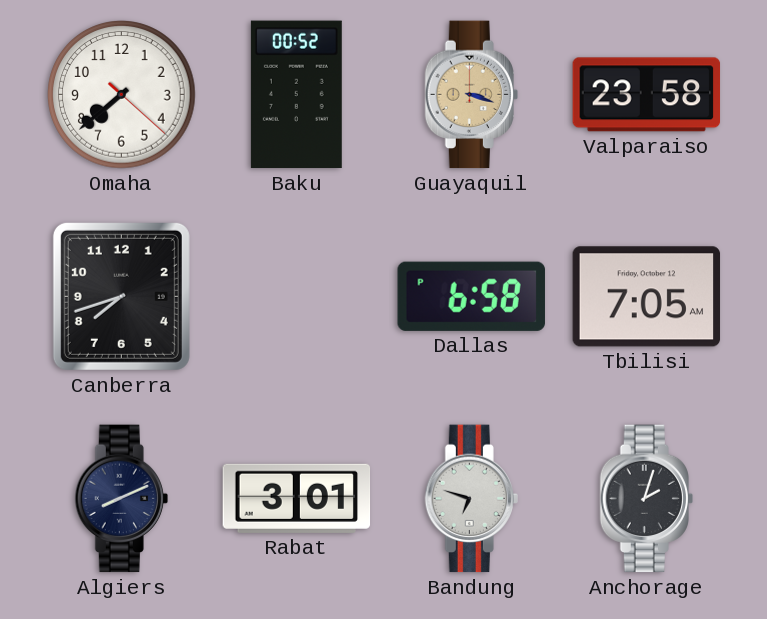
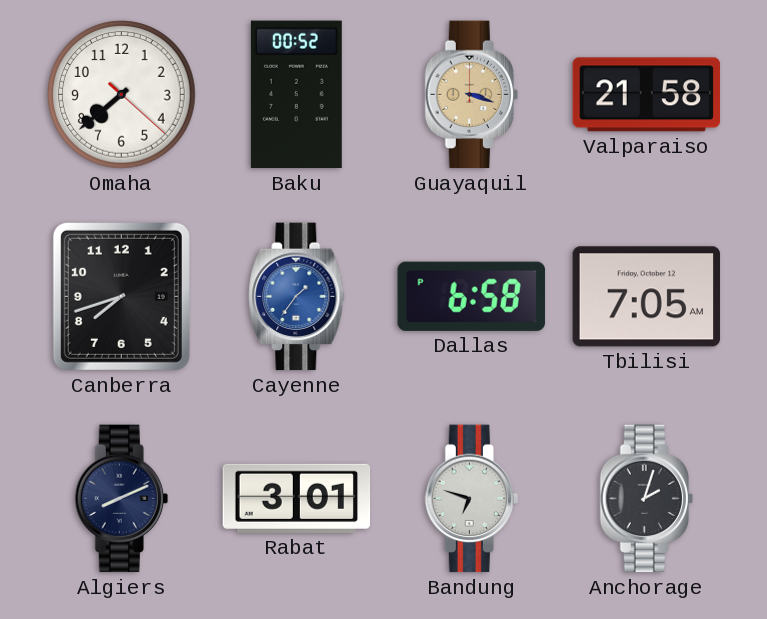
Valparaiso: 23:58 -> 21:58 (647, 95)
Cayenne: none -> 1:36 (297, 297)
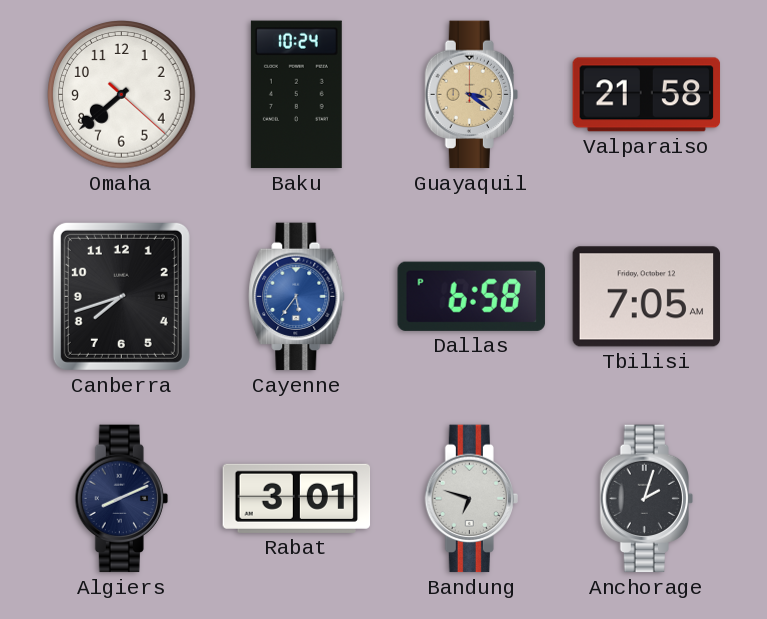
Baku: 00:52 -> 10:24 (296, 95)
Guayaquil: 3:18 -> 3:21 (471, 95)
Cayenne: 1:36 -> 5:36 (297, 297)
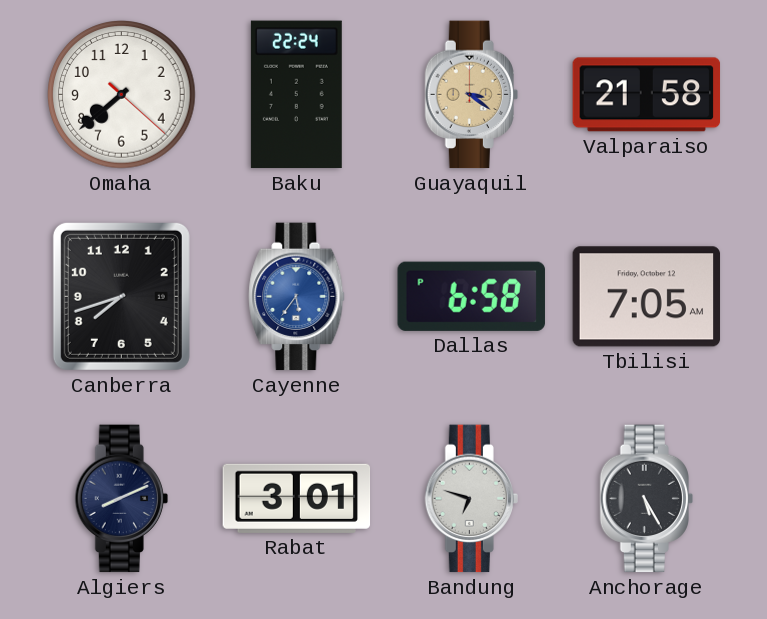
Baku: 10:24 -> 22:24 (296, 95)
Anchorage: 2:03 -> 5:25 (646, 499)
